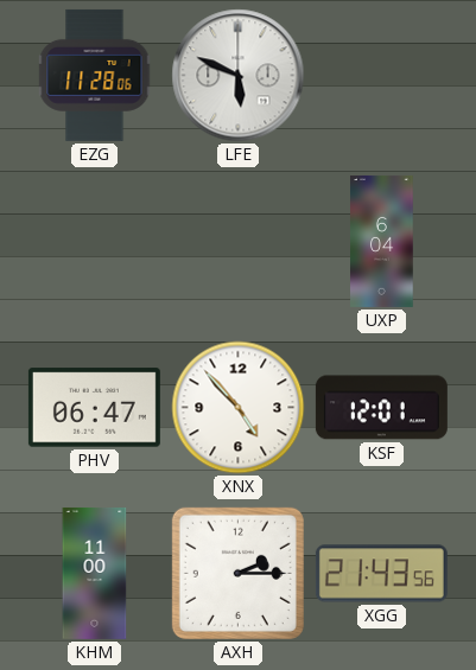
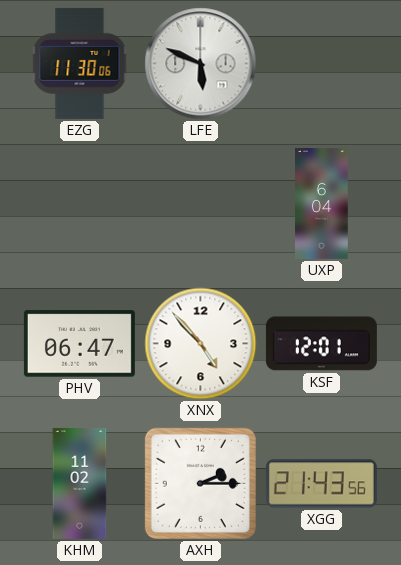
EZG: 11:28 -> 11:30 (80, 63)
KHM: 11:00 -> 11:02 (80, 483)
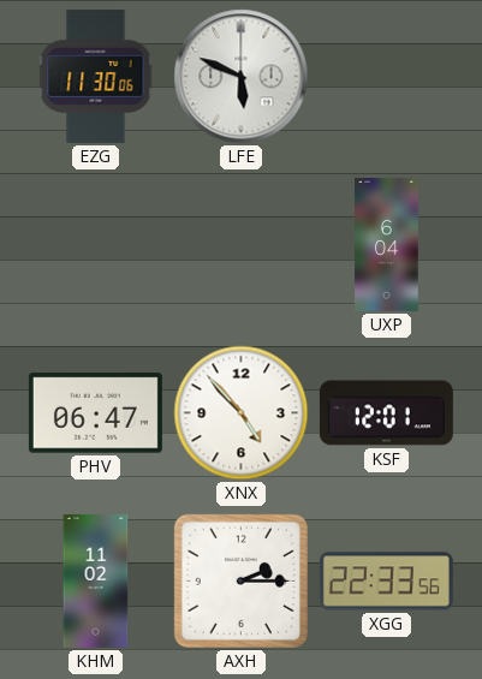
XGG: 21:43 -> 22:33 (386, 582)
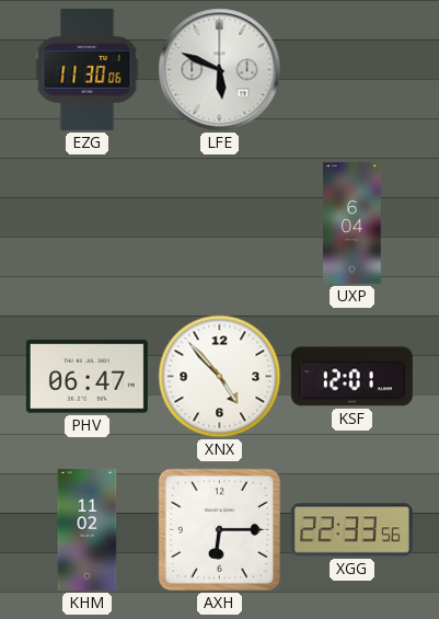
AXH: 2:15 -> 6:15 (219, 529)
